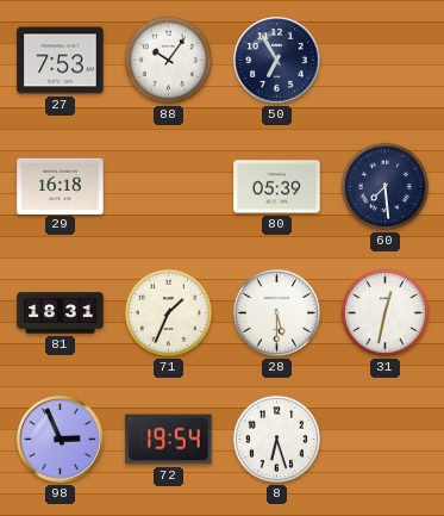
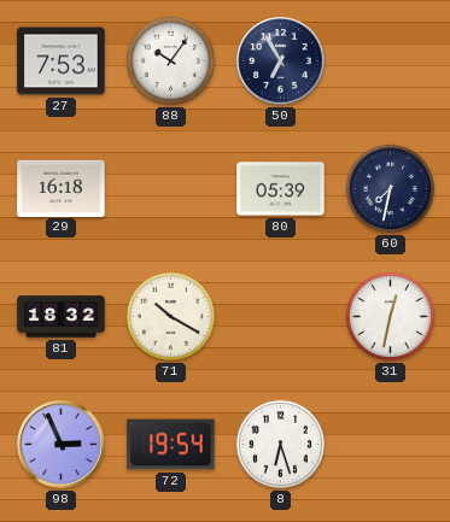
60: 7:29 -> 7:32 (390, 188)
81: 18:31 -> 18:32 (62, 317)
71: 1:34 -> 10:20 (170, 316)
28: 5:30 -> none (276, 312)
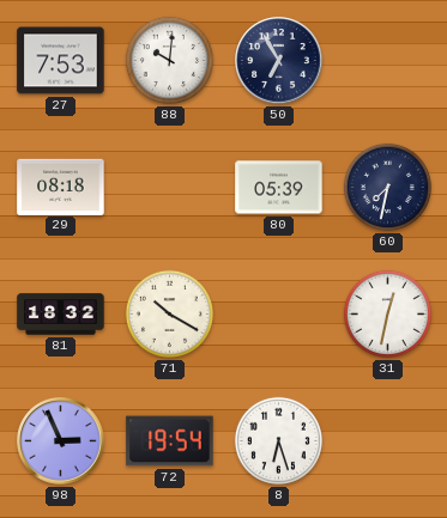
88: 10:06 -> 10:01 (169, 60)
29: 16:18 -> 08:18 (61, 187)
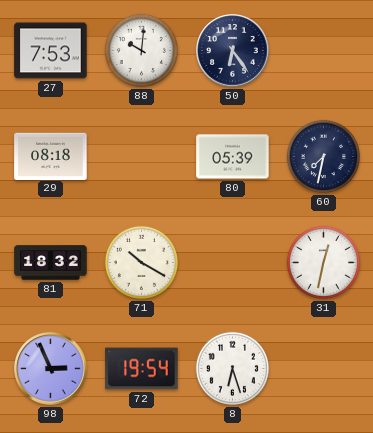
50: 6:55 -> 6:24 (233, 51)
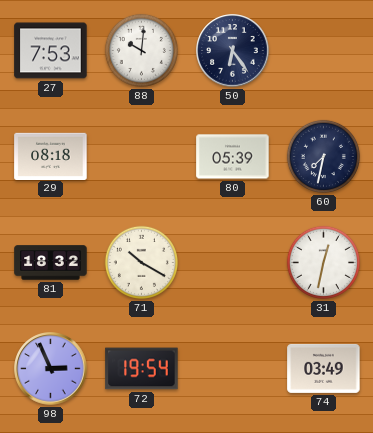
8: 6:27 -> none (232, 368)
74: none -> 03:49 (324, 368)
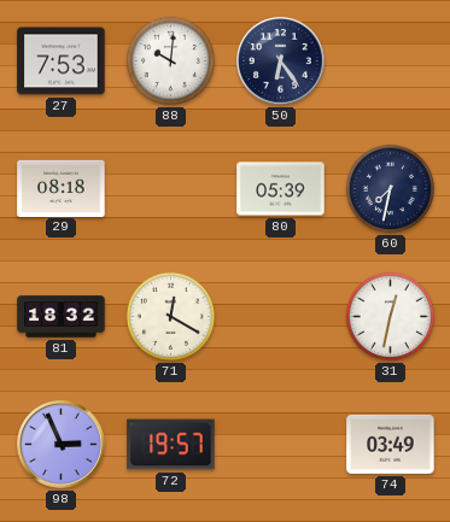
71: 10:20 -> 12:20 (170, 316)
72: 19:54 -> 19:57 (171, 445)
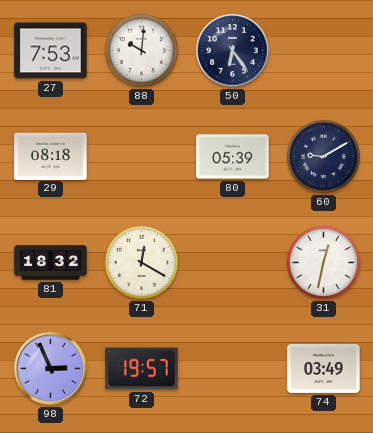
60: 7:32 -> 9:10 (323, 156)
